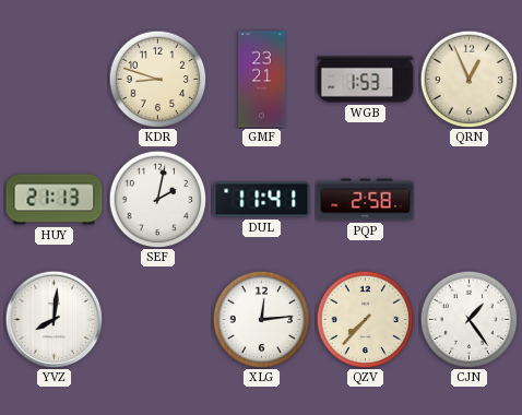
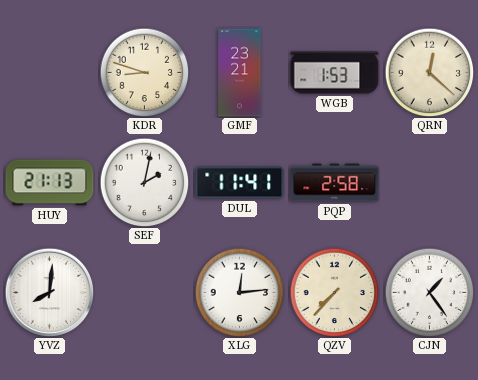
QRN: 12:56 -> 12:22 (429, 72)
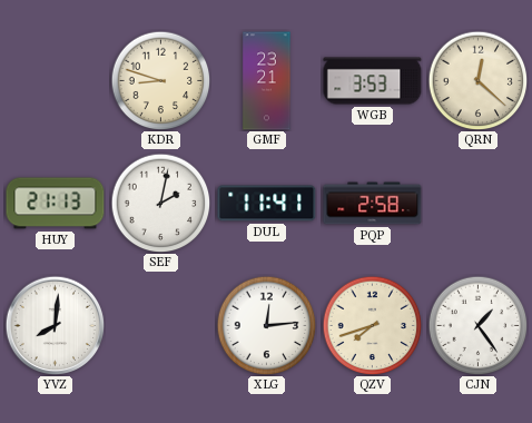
WGB: 1:53 -> 3:53 (373, 81)
QZV: 7:37 -> 7:42 (372, 325)
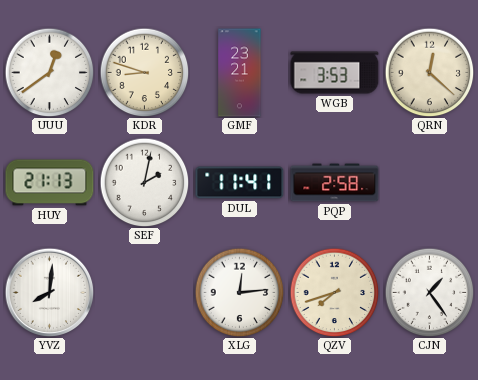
UUU: none -> 12:39 (49, 72)
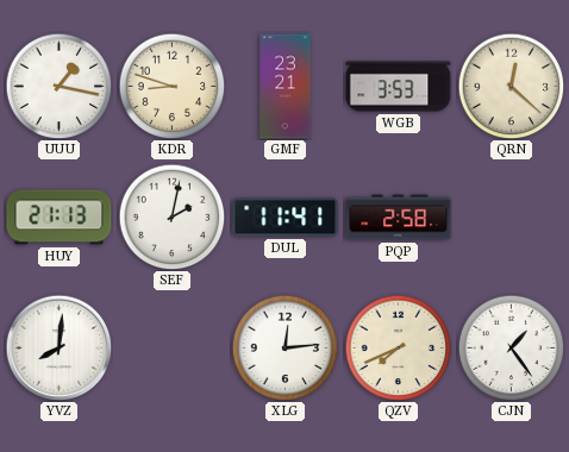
UUU: 12:39 -> 1:17 (58, 86)
QZV: 7:42 -> 7:41 (398, 347)
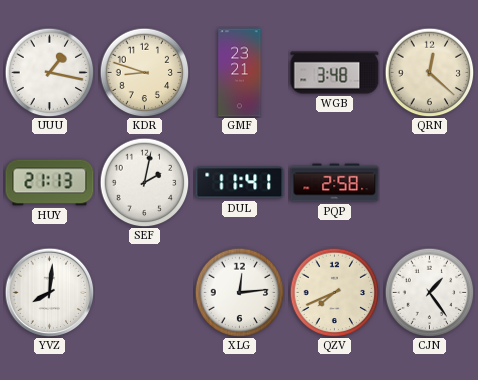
WGB: 3:53 -> 3:48 (335, 73)
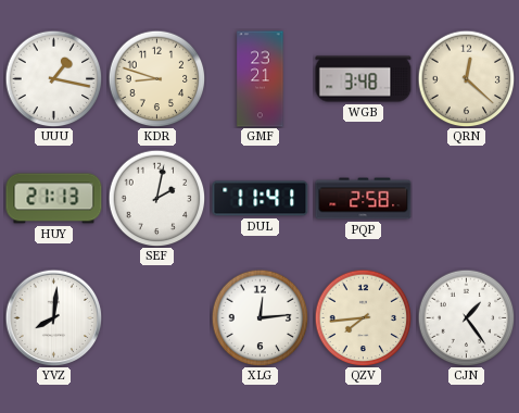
QZV: 7:41 -> 7:44 (363, 317)
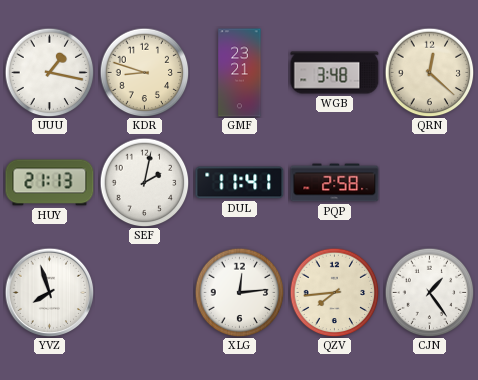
YVZ: 8:01 -> 7:57 (49, 292)
